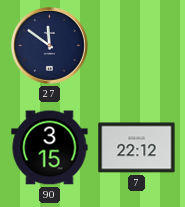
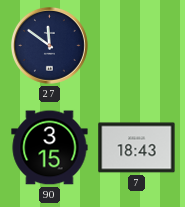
7: 22:12 -> 18:43 (137, 148)
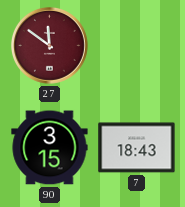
27 dial: navy -> burgundy (49, 45)
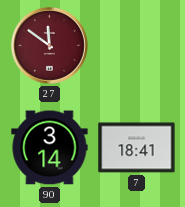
90: 3:15 -> 3:14 (50, 148)
7: 18:43 -> 18:41 (137, 148)
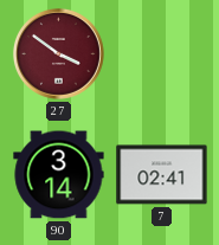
27: 11:51 -> 3:51 (58, 53)
7: 18:41 -> 02:41 (162, 175)
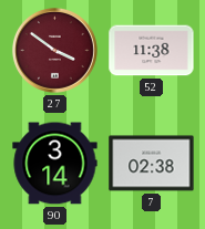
52: none -> 11:38 (152, 51)
7: 02:41 -> 02:38 (152, 164)
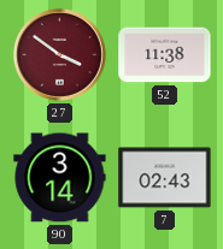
7: 02:38 -> 02:43 (165, 178)
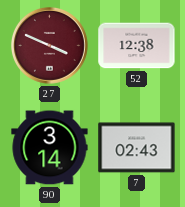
27: 3:51 -> 3:49 (49, 45)
52: 11:38 -> 12:38 (137, 46)
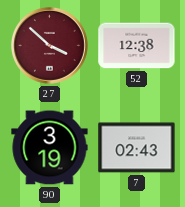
27: 3:49 -> 3:52 (49, 45)
90: 3:14 -> 3:19 (50, 148)
